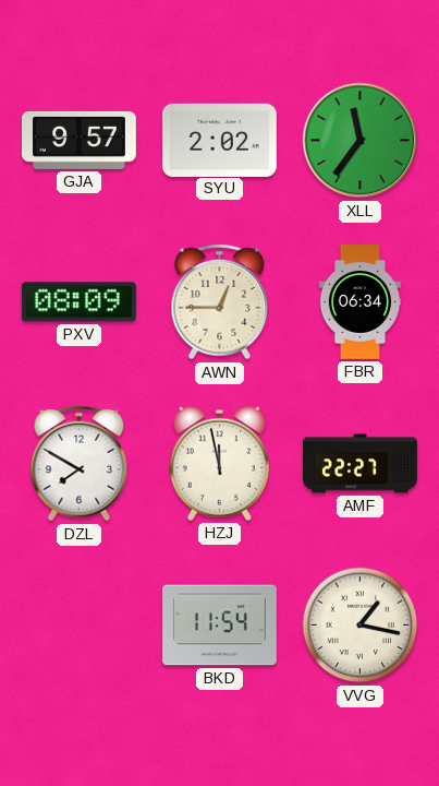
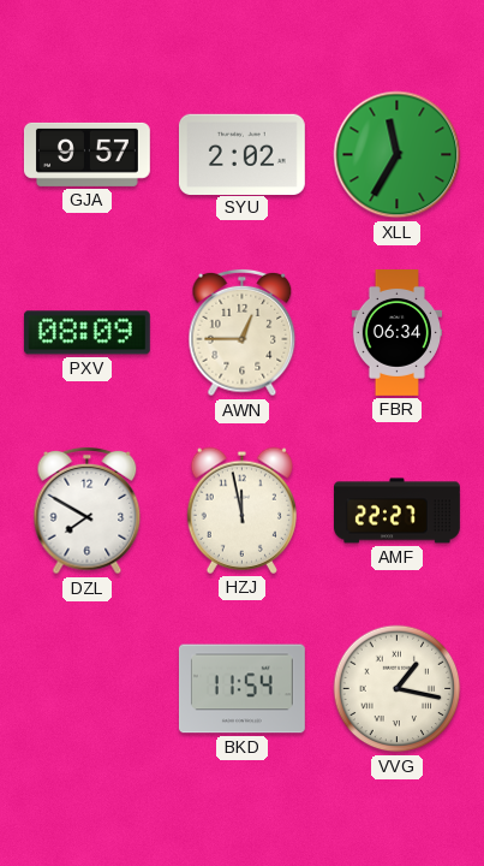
XLL: 11:36 -> 11:35 (398, 155)
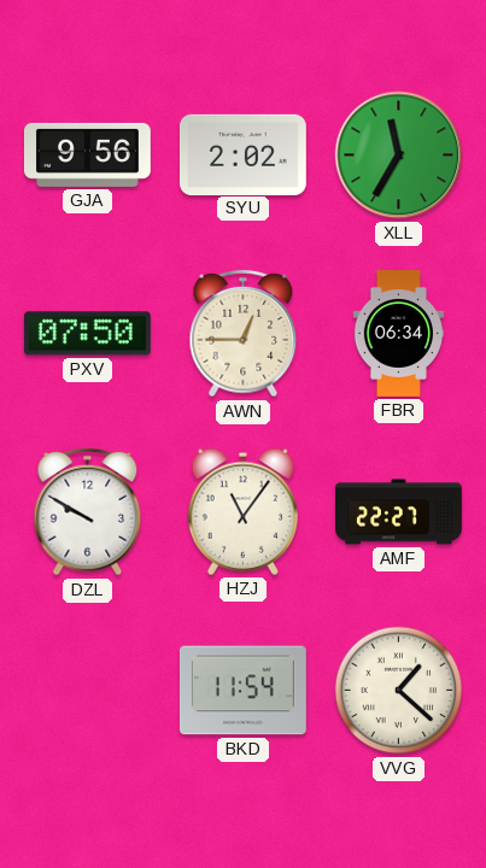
GJA: 9:57 -> 9:56 (87, 154)
PXV: 08:09 -> 07:50 (87, 334)
DZL: 7:50 -> 9:50 (88, 512)
HZJ: 11:58 -> 11:06 (242, 511)
VVG: 1:17 -> 1:22 (399, 691)
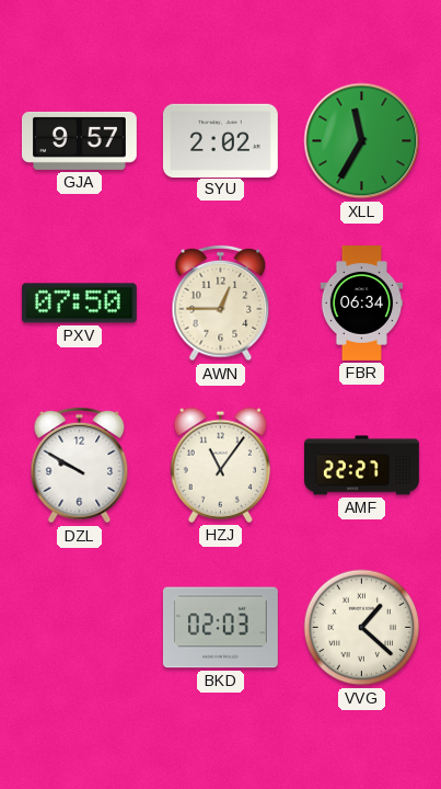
GJA: 9:56 -> 9:57 (79, 140)
BKD: 11:54 -> 02:03 (220, 628)
